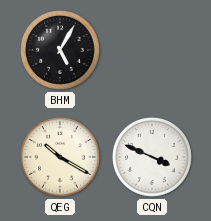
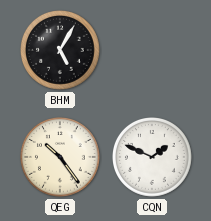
QEG: 10:20 -> 10:24 (61, 158)
CQN: 3:49 -> 1:49 (153, 158)
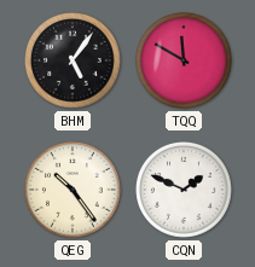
BHM: 5:05 -> 5:06 (74, 62)
TQQ: none -> 11:50 (185, 62)
